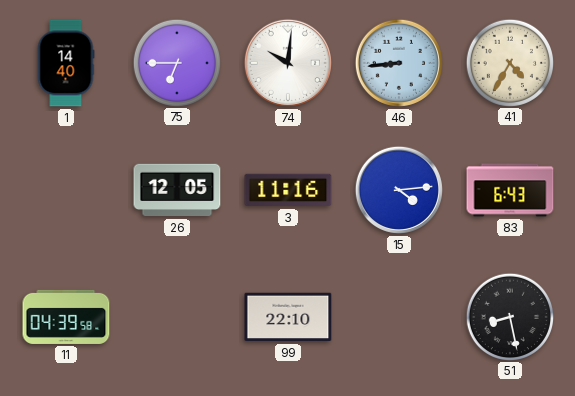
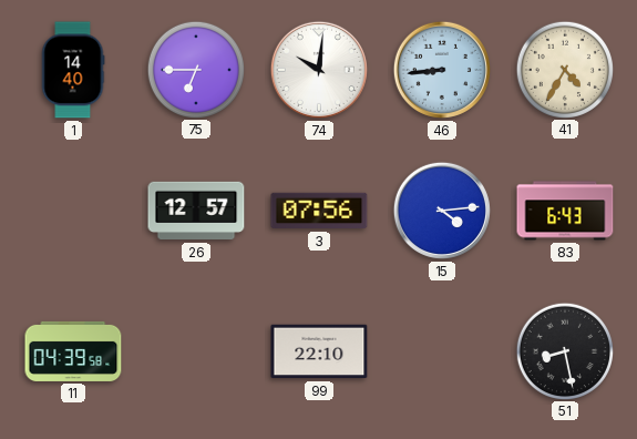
26: 12:05 -> 12:57 (196, 211)
3: 11:16 -> 07:56 (319, 211)
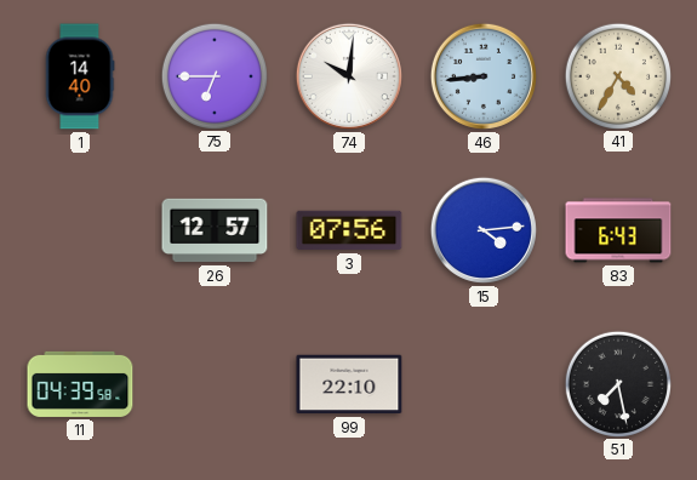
51: 8:28 -> 7:28 (617, 383)
